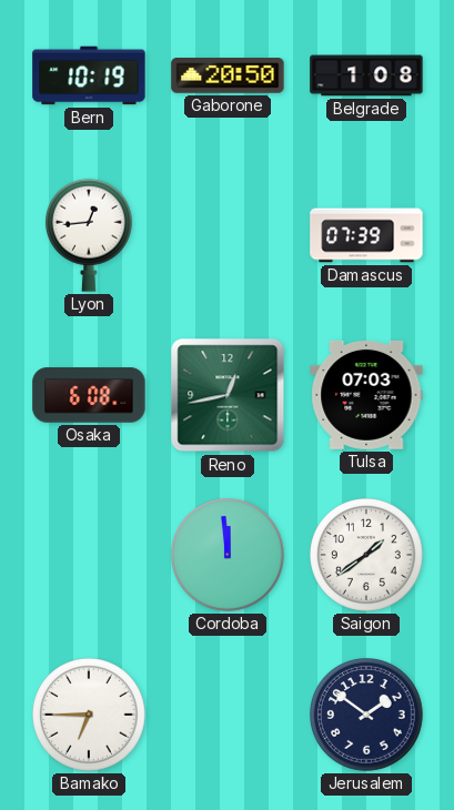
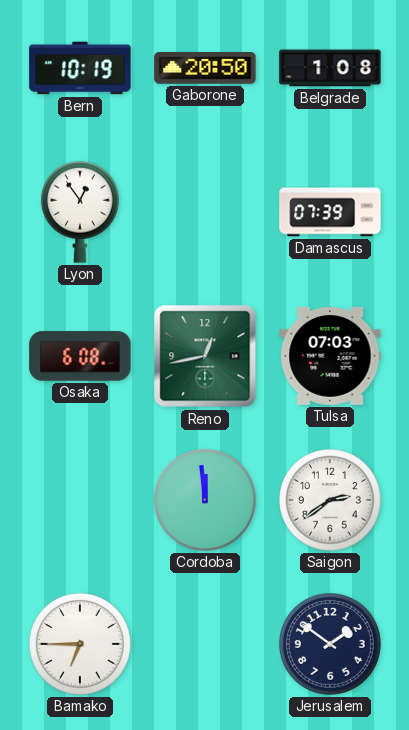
Lyon: 12:44 -> 12:54 (80, 212)
Saigon: 1:39 -> 2:39 (331, 501)
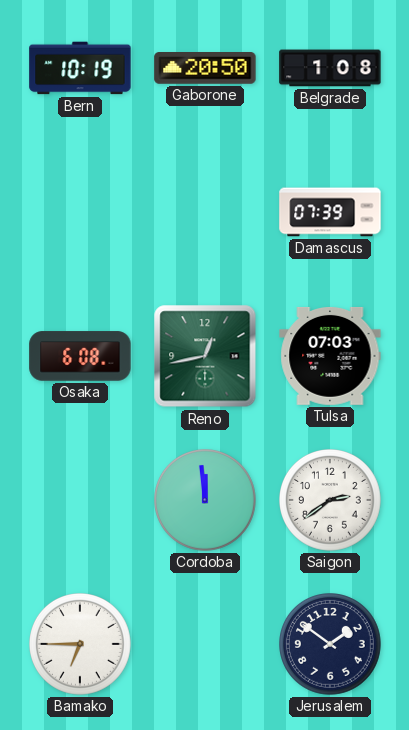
Lyon: 12:54 -> none (80, 212)
